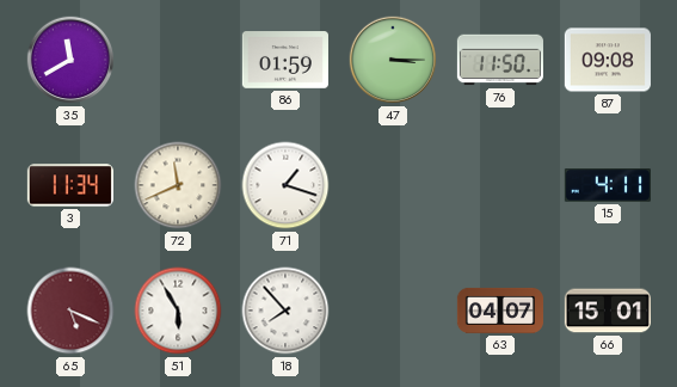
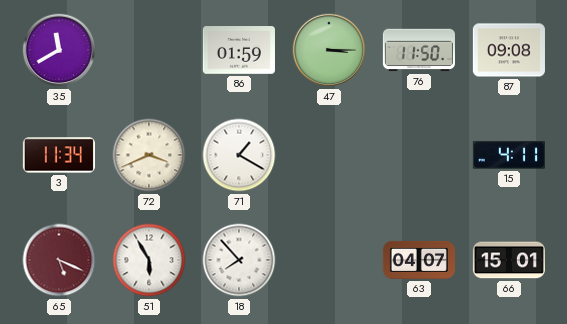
72: 11:41 -> 3:41 (149, 155)
71: 1:18 -> 1:20 (239, 155)
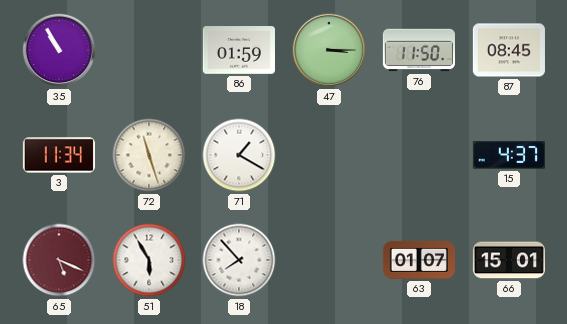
35: 11:40 -> 10:55 (59, 50)
87: 09:08 -> 08:45 (509, 50)
72: 3:41 -> 11:27 (149, 155)
15: 4:11 -> 4:37 (509, 155)
63: 04:07 -> 01:07 (418, 260)
